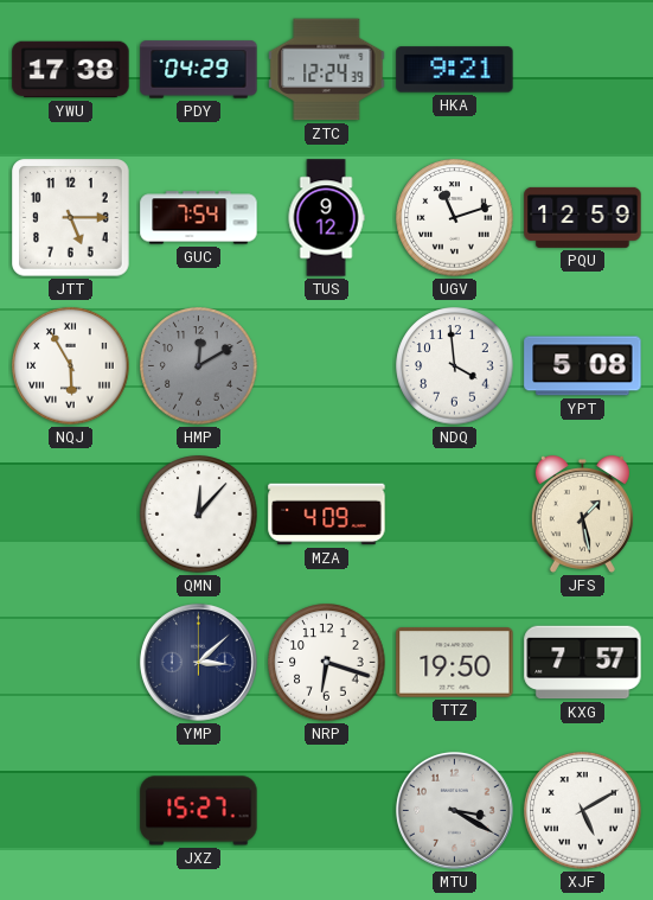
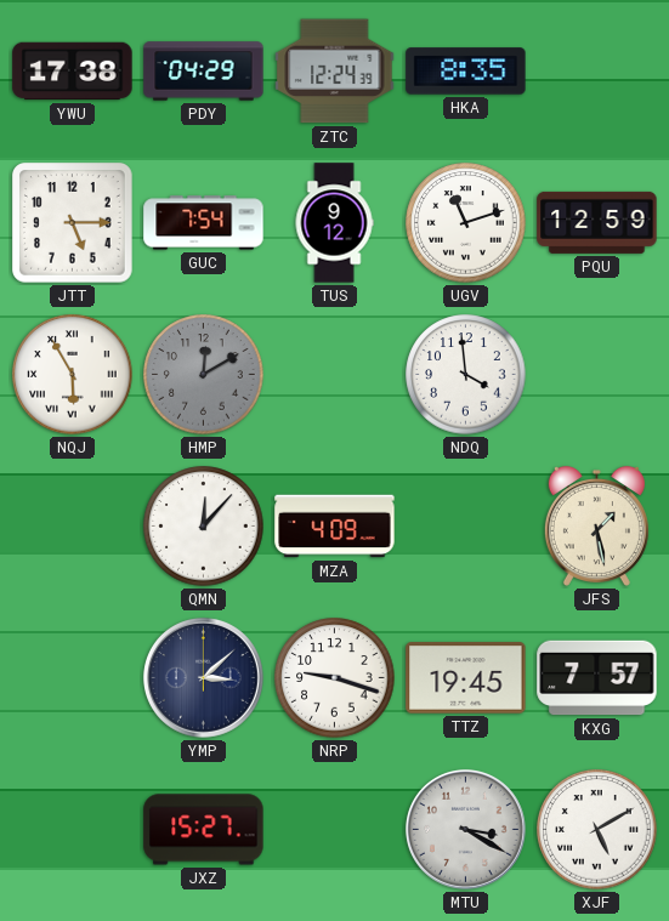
HKA: 9:21 -> 8:35 (466, 72)
YPT: 5:08 -> none (583, 366)
NRP: 6:18 -> 9:18 (335, 678)
TTZ: 19:50 -> 19:45 (466, 678)
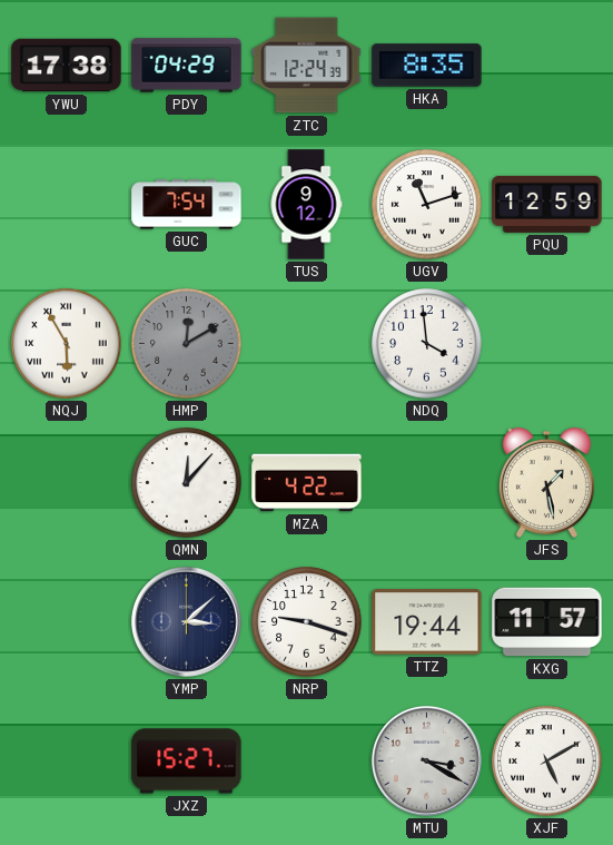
JTT: 5:15 -> none (73, 223)
MZA: 4:09 -> 4:22 (307, 483)
TTZ: 19:45 -> 19:44 (427, 622)
KXG: 7:57 -> 11:57 (547, 622)
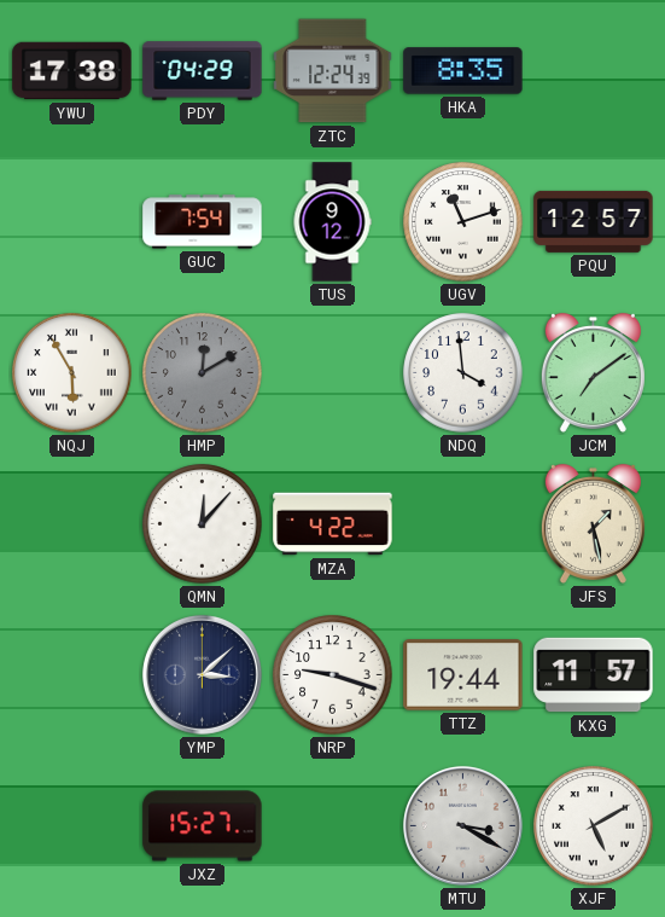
PQU: 12:59 -> 12:57 (594, 221)
JCM: none -> 7:09 (593, 372)
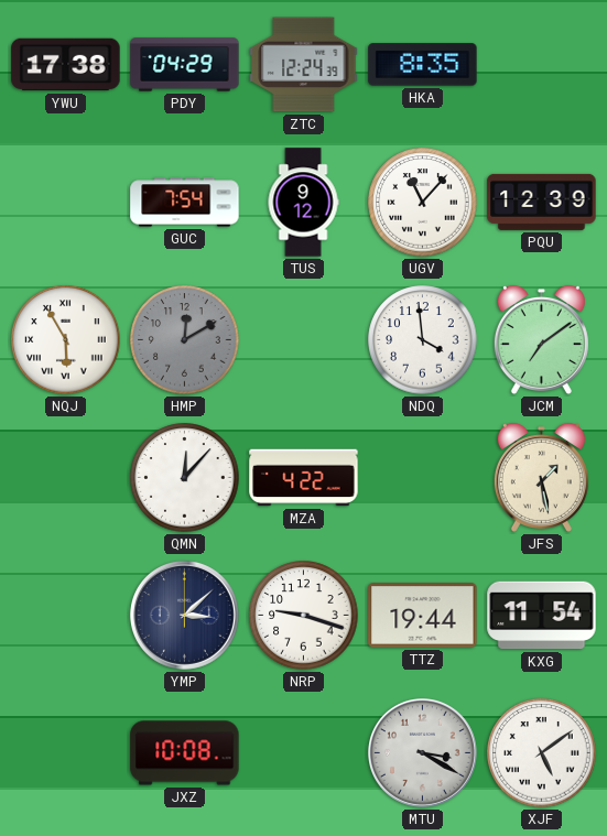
UGV: 11:12 -> 11:07 (423, 203)
PQU: 12:57 -> 12:39 (542, 202)
KXG: 11:57 -> 11:54 (542, 616)
JXZ: 15:27 -> 10:08 (185, 753)
XJF: 5:10 -> 5:09 (542, 753)
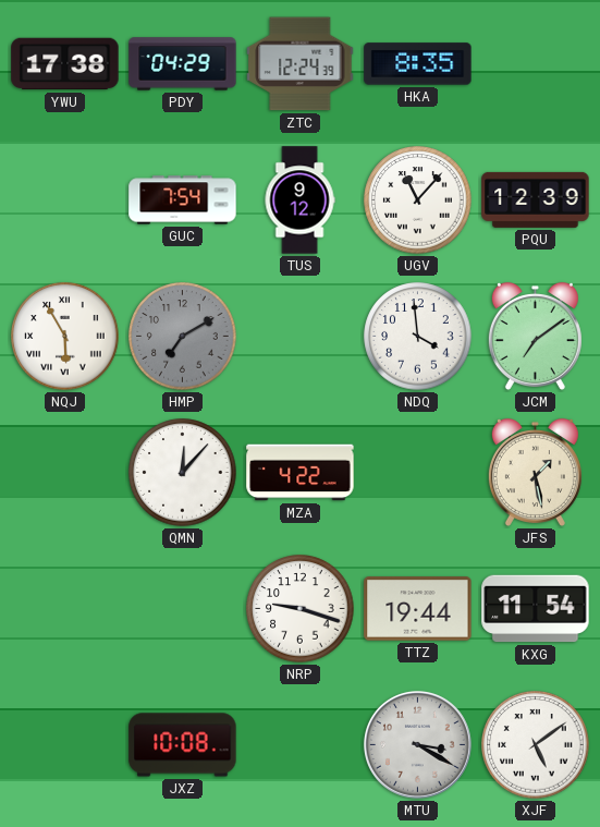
HMP: 12:10 -> 7:10 (183, 337)
YMP: 3:08 -> none (184, 615)
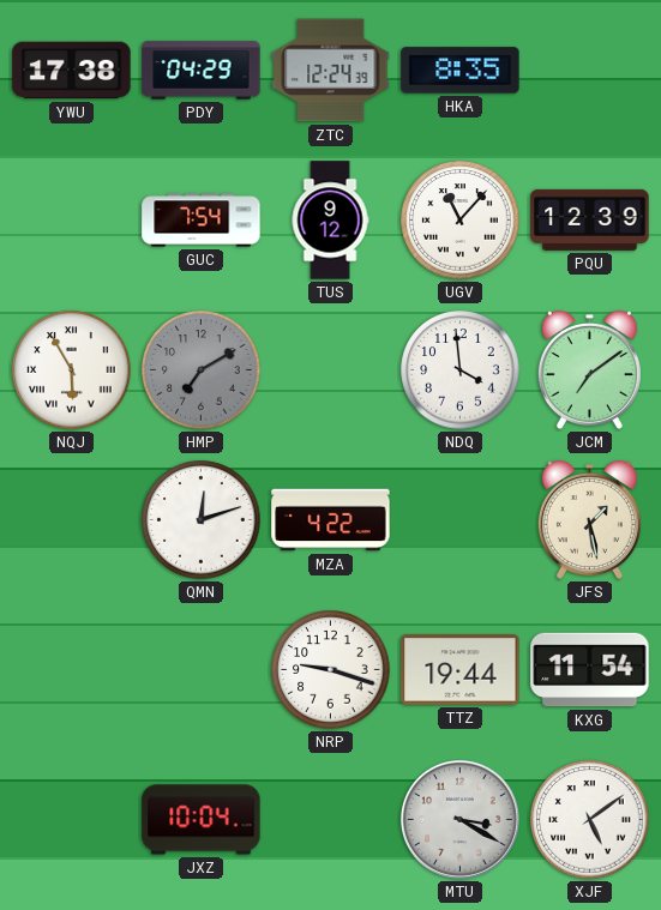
QMN: 12:07 -> 12:12 (202, 520)
JXZ: 10:08 -> 10:04 (202, 820)
